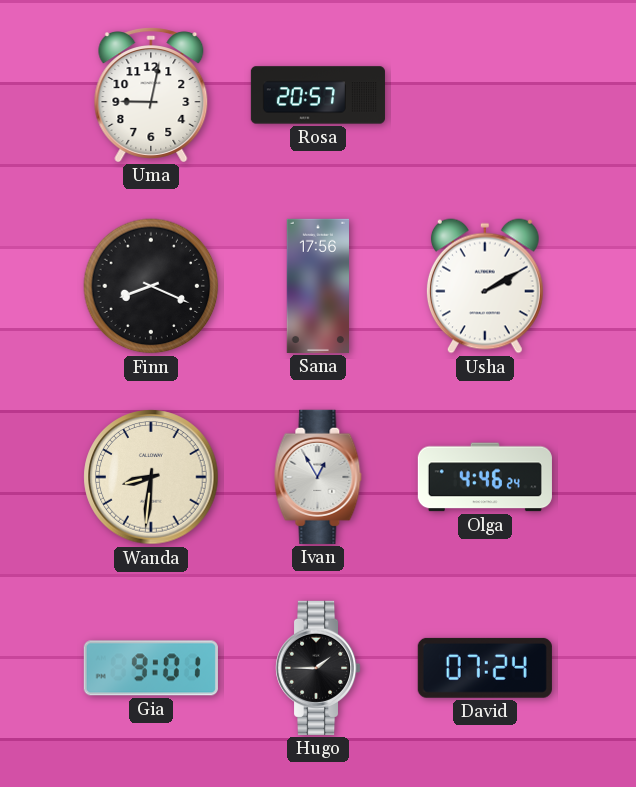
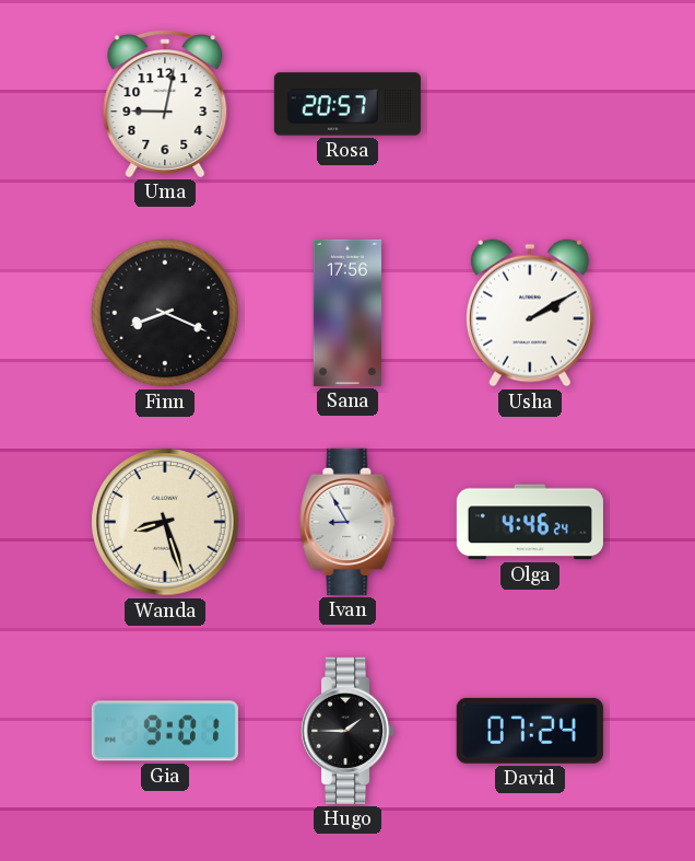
Wanda: 8:31 -> 8:27 (165, 522)
Ivan: 12:55 -> 8:55 (347, 522)
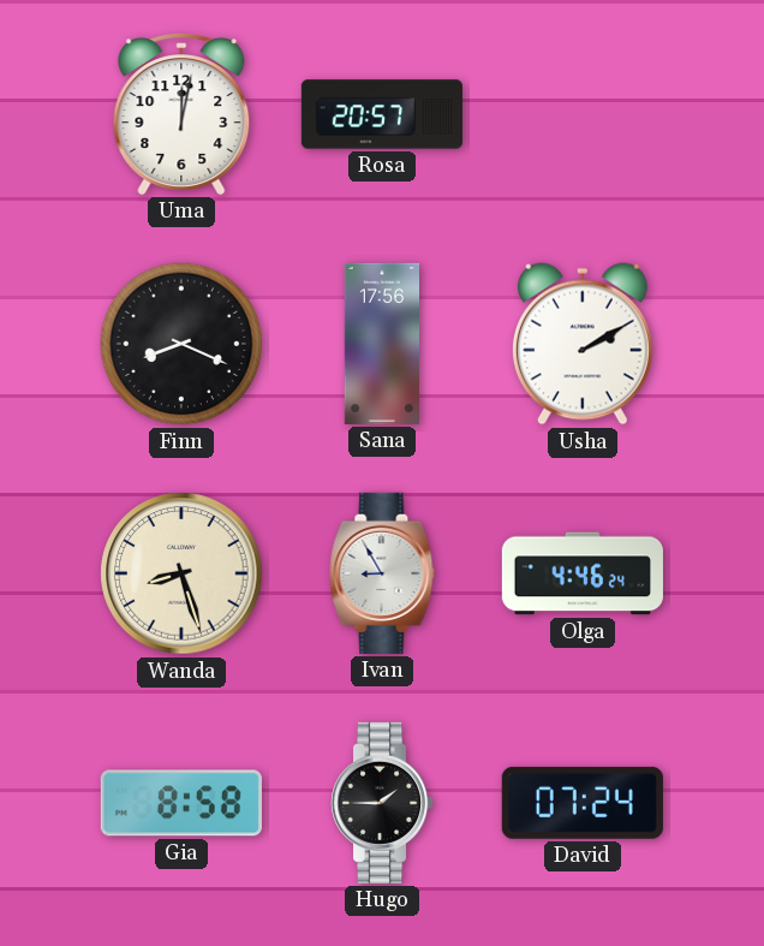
Uma: 9:02 -> 12:02 (181, 114)
Gia: 9:01 -> 8:58 (181, 803)
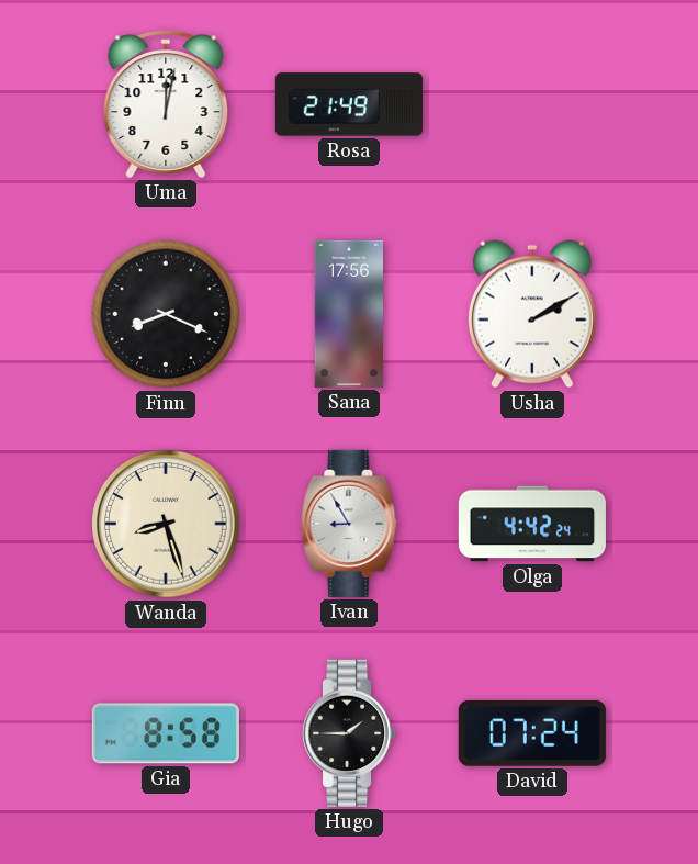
Rosa: 20:57 -> 21:49 (349, 104)
Olga: 4:46 -> 4:42 (532, 524)
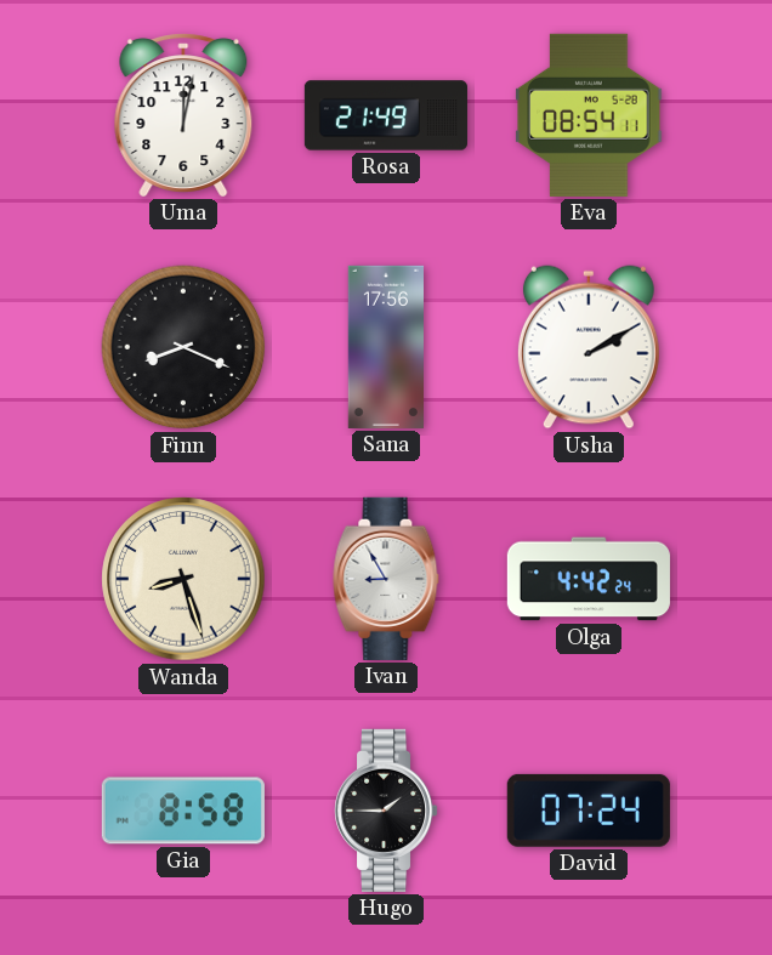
Eva: none -> 08:54 (589, 115)
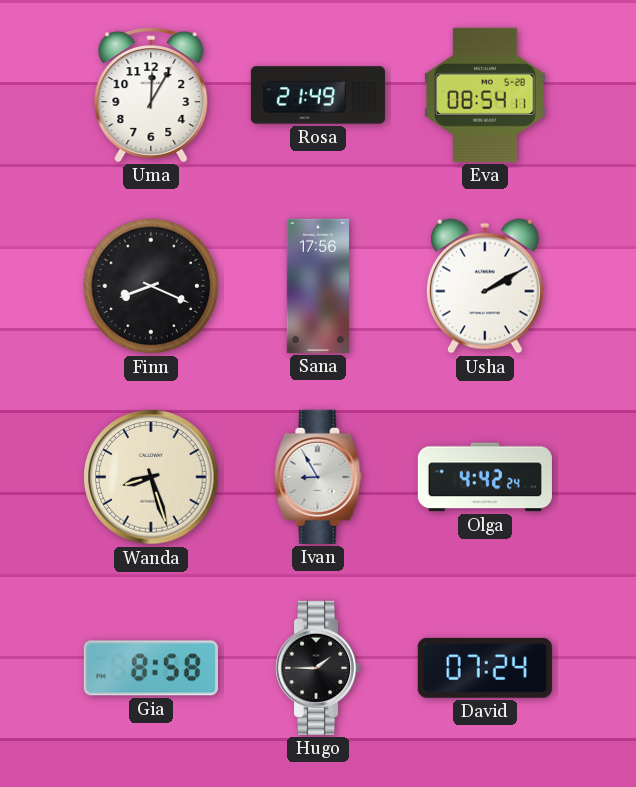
Uma: 12:02 -> 12:05 (151, 95)
